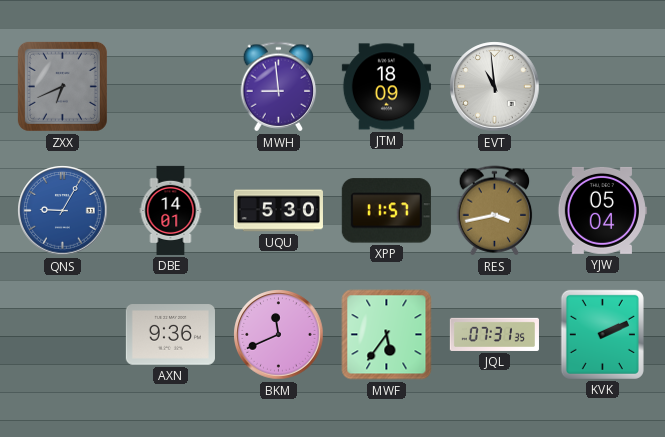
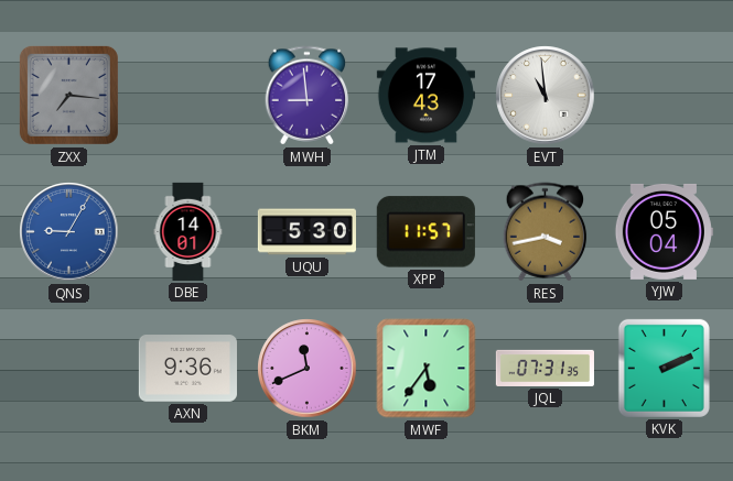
ZXX: 6:41 -> 7:16 (68, 95)
JTM: 18:09 -> 17:43 (425, 96)
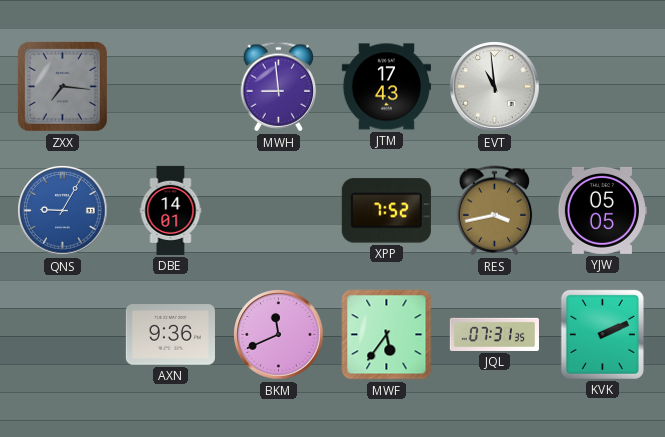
UQU: 5:30 -> none (306, 232)
XPP: 11:57 -> 7:52 (386, 211)
YJW: 05:04 -> 05:05 (602, 210)
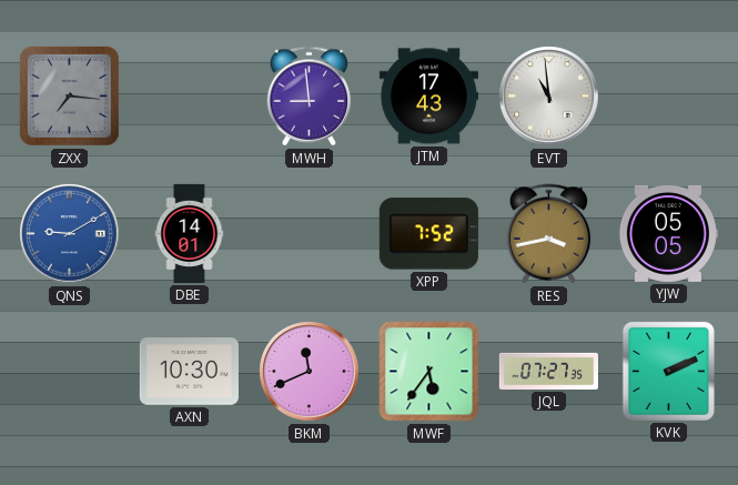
QNS: 9:05 -> 9:10 (70, 234)
AXN: 9:36 -> 10:30 (189, 372)
JQL: 07:31 -> 07:27 (548, 371)
